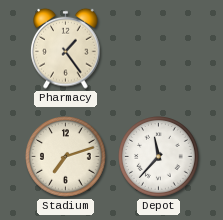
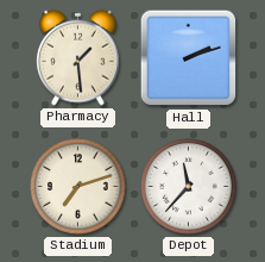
Pharmacy: 1:24 -> 1:29 (78, 57)
Hall: none -> 2:12 (189, 58)
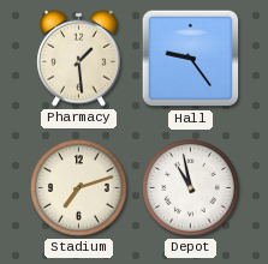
Hall: 2:12 -> 9:24 (191, 59)
Depot: 11:37 -> 10:58 (191, 188)
